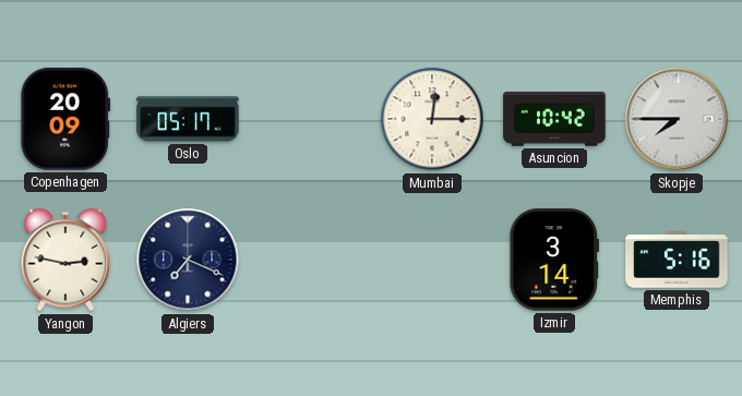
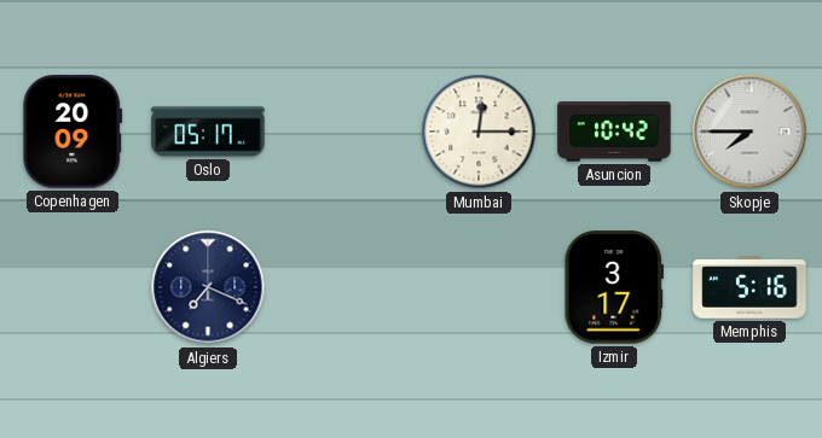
Yangon: 2:47 -> none (65, 260)
Izmir: 3:14 -> 3:17 (613, 287)
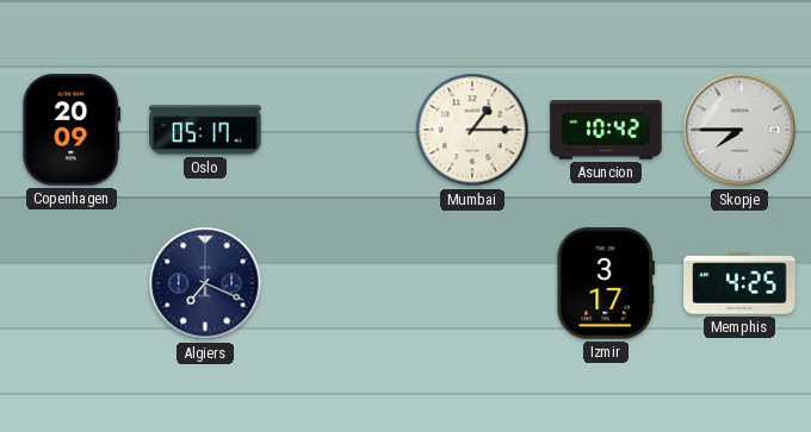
Mumbai: 12:15 -> 1:15 (472, 130)
Memphis: 5:16 -> 4:25 (739, 283)
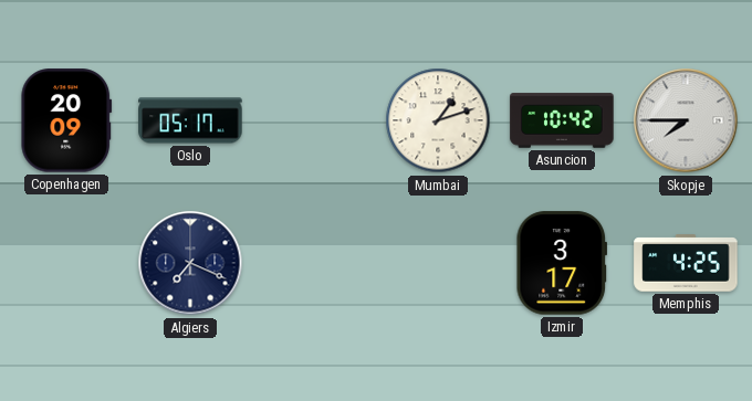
Mumbai: 1:15 -> 1:12 (438, 120)
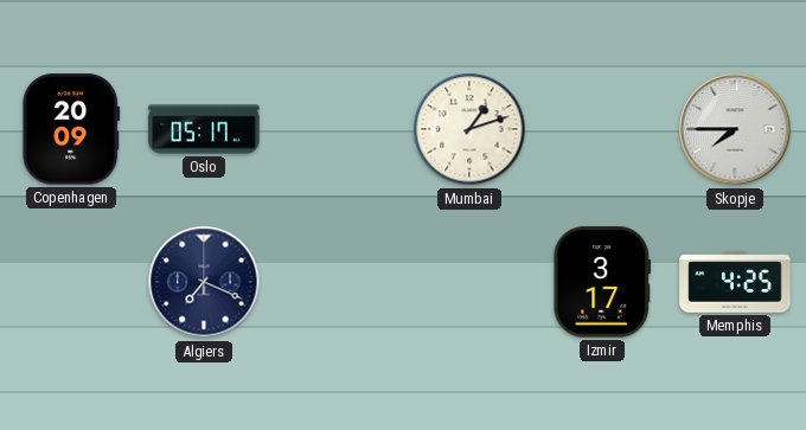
Asuncion: 10:42 -> none (562, 120)
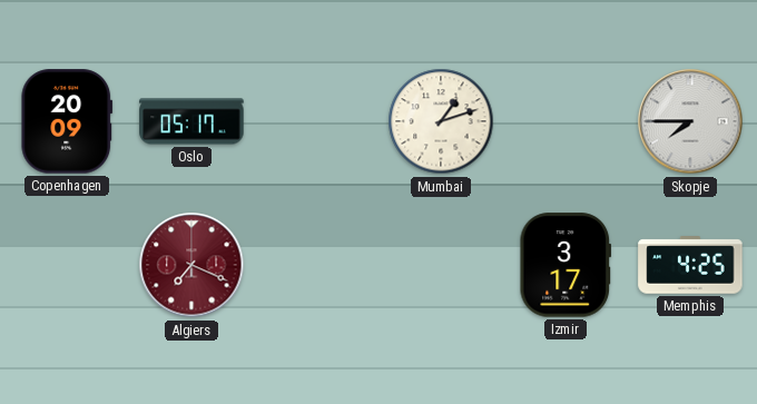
Algiers dial: navy -> burgundy (191, 265)
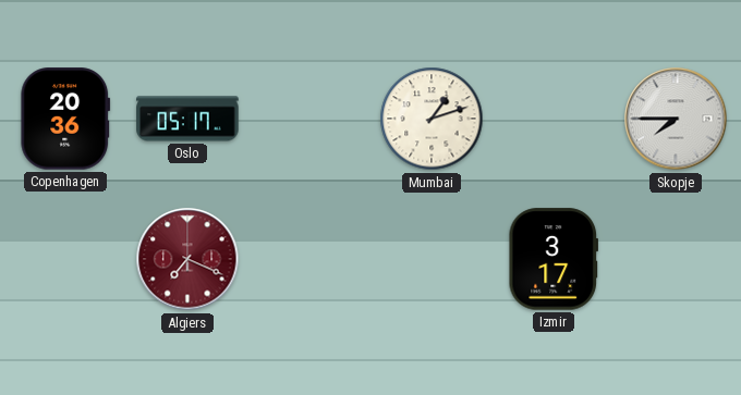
Copenhagen: 20:09 -> 20:36 (65, 119)
Memphis: 4:25 -> none (690, 265)
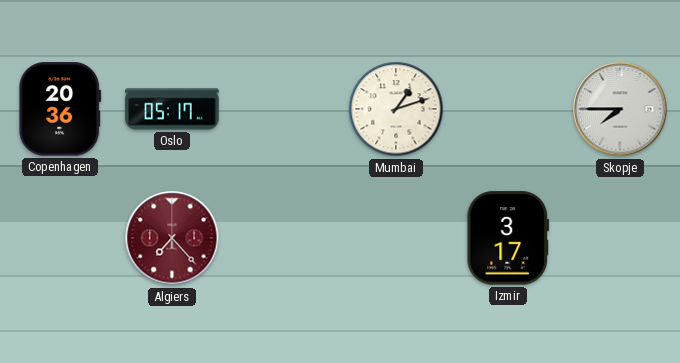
Algiers: 7:19 -> 7:23 (172, 238)
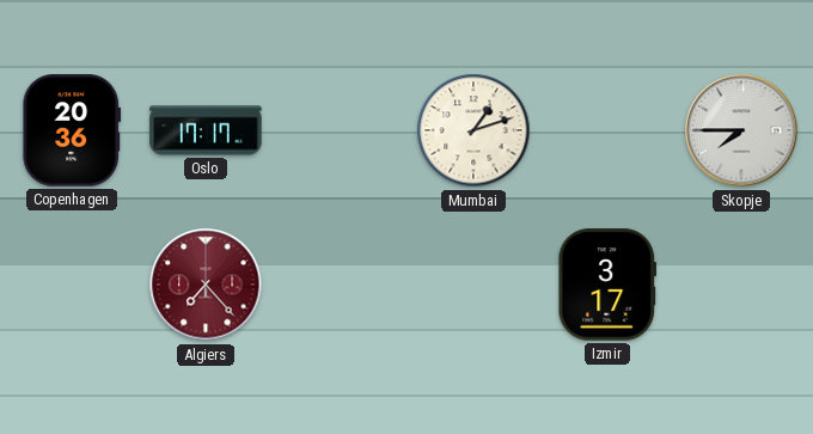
Oslo: 05:17 -> 17:17 (206, 130)
